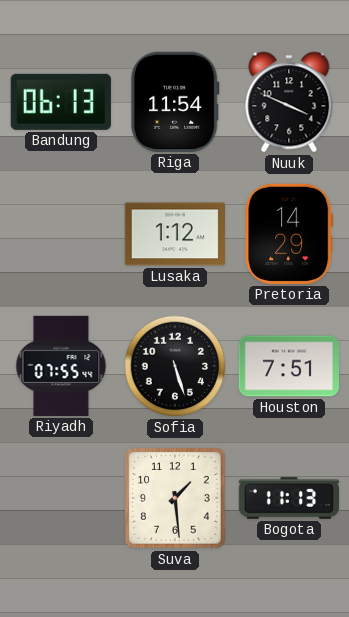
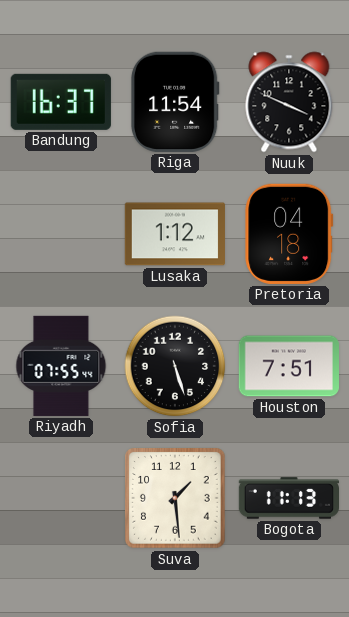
Bandung: 06:13 -> 16:37 (61, 102)
Pretoria: 14:29 -> 04:18 (289, 234)
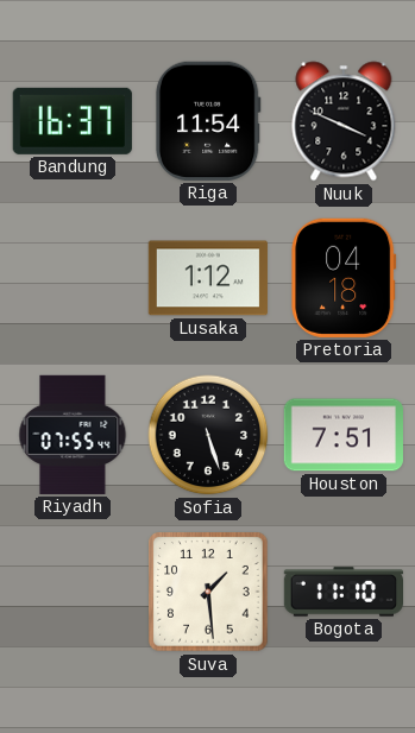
Bogota: 11:13 -> 11:10 (342, 592)
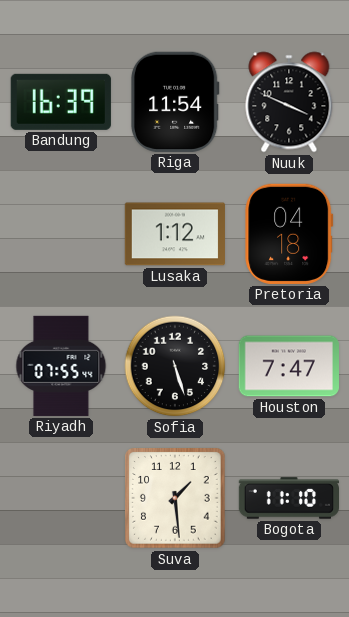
Bandung: 16:37 -> 16:39 (61, 102)
Houston: 7:51 -> 7:47 (289, 366)
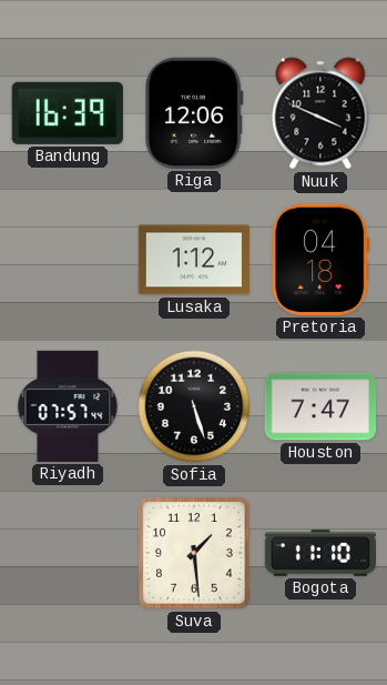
Riga: 11:54 -> 12:06 (194, 113)
Riyadh: 07:55 -> 07:57 (68, 406)
